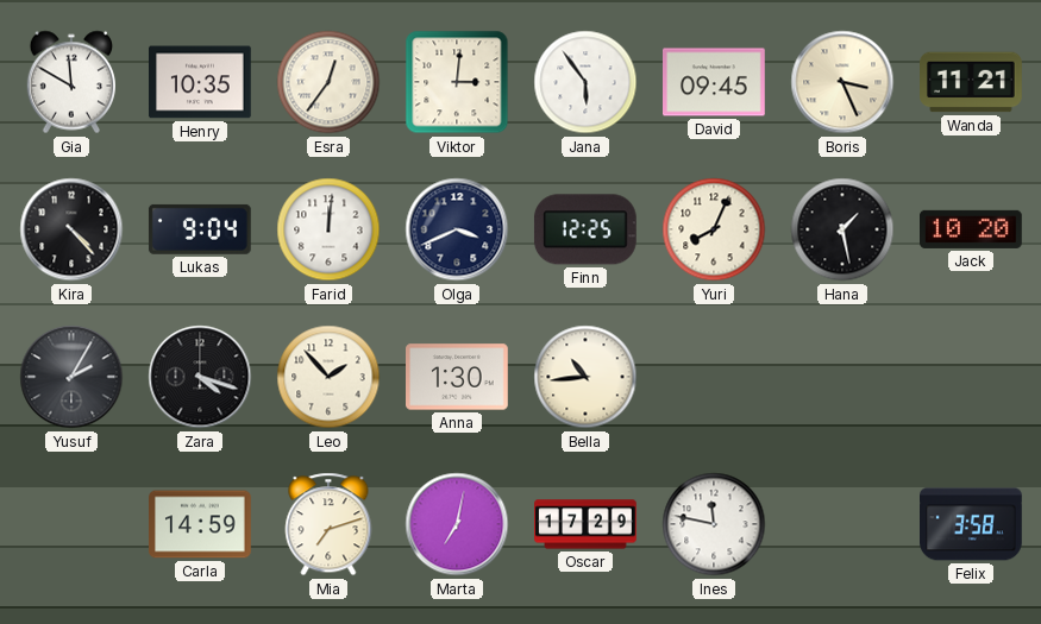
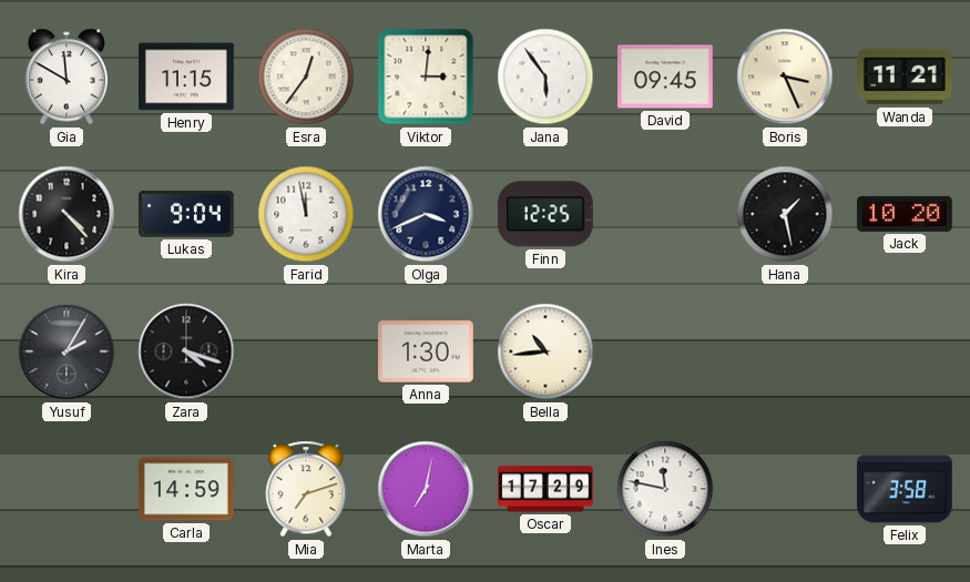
Henry: 10:35 -> 11:15 (187, 76)
Farid: 12:01 -> 11:58 (306, 214)
Yuri: 8:04 -> none (714, 229)
Leo: 1:53 -> none (328, 377)
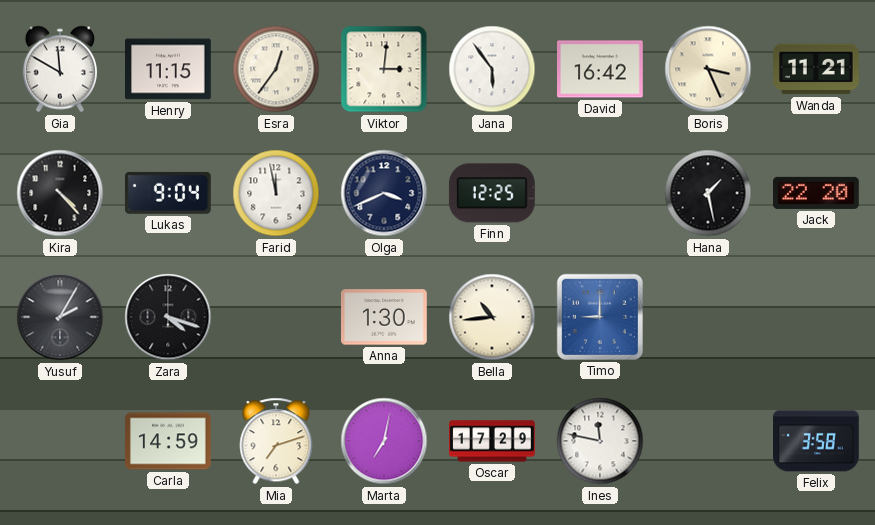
David: 09:45 -> 16:42 (601, 69)
Jack: 10:20 -> 22:20 (817, 193)
Timo: none -> 9:00 (600, 317)
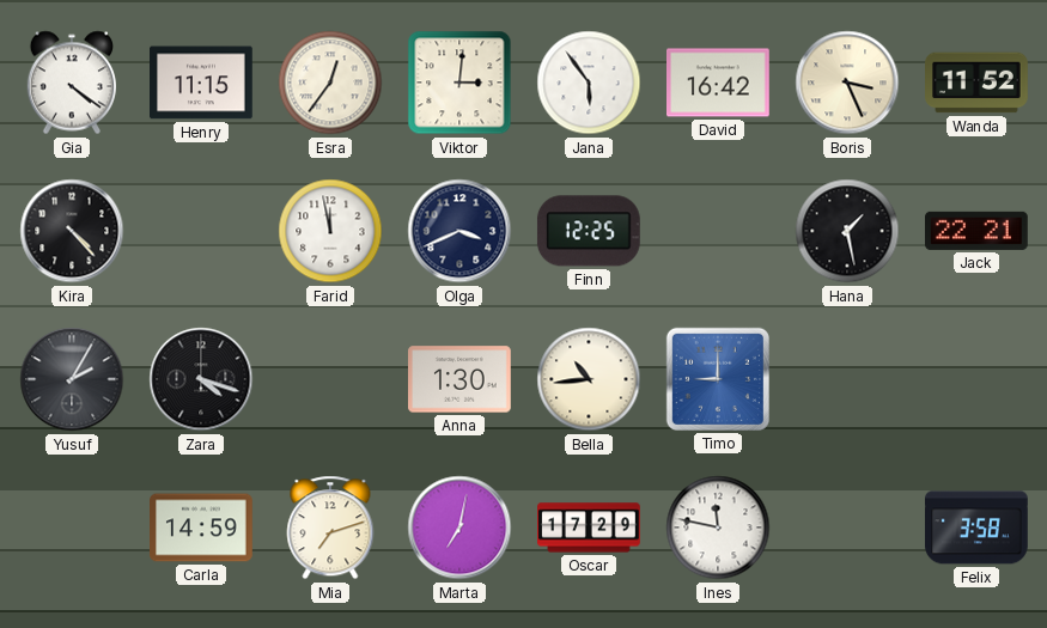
Gia: 11:50 -> 4:21 (71, 83)
Wanda: 11:21 -> 11:52 (978, 83)
Lukas: 9:04 -> none (168, 193)
Jack: 22:20 -> 22:21 (978, 231)
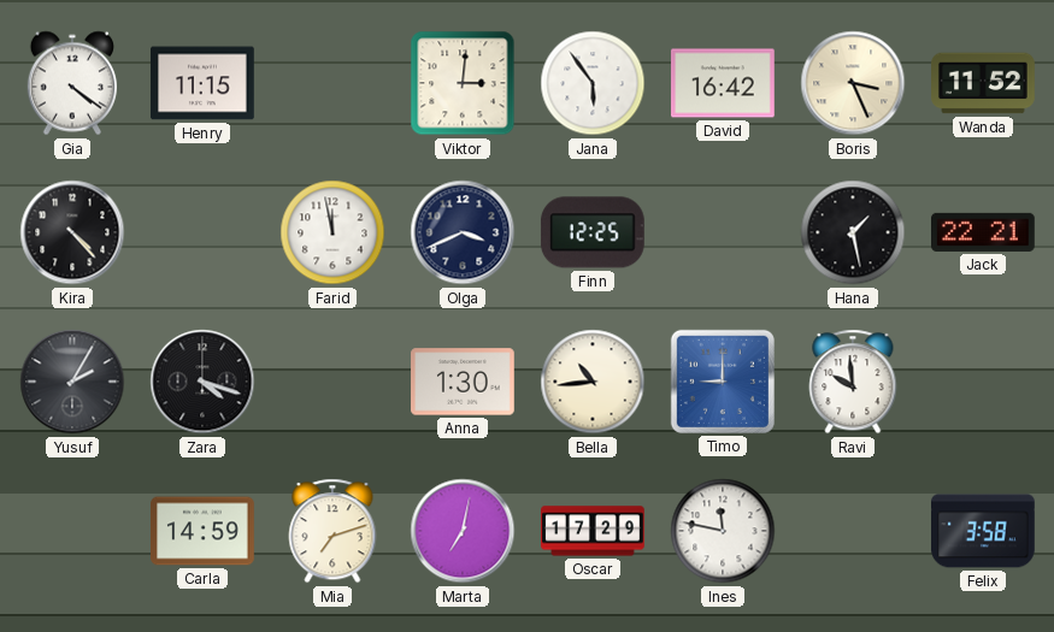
Esra: 12:36 -> none (330, 83)
Ravi: none -> 9:59 (853, 382)
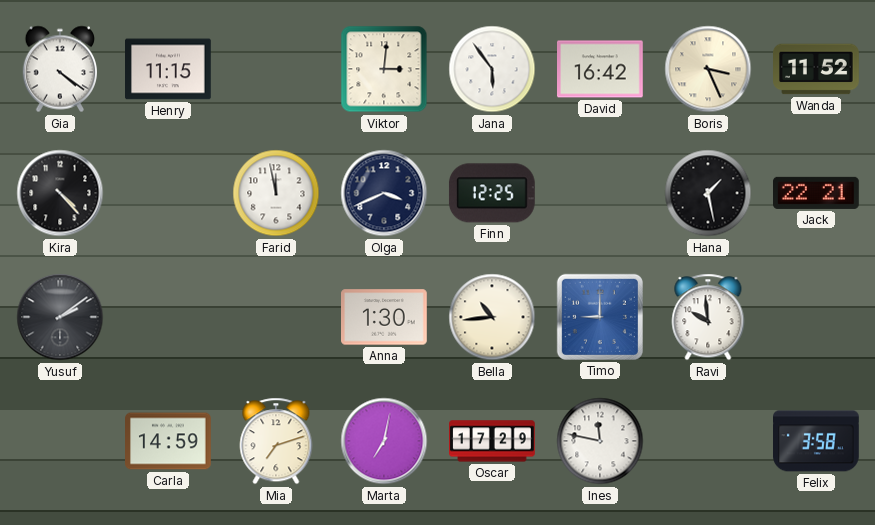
Yusuf: 2:05 -> 2:09 (60, 317)
Zara: 4:18 -> none (202, 382)
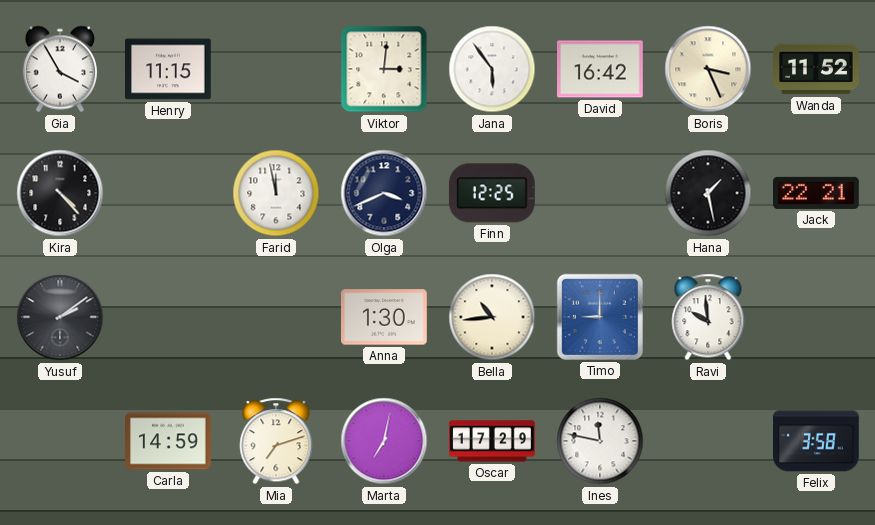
Gia: 4:21 -> 3:55 (59, 69)
